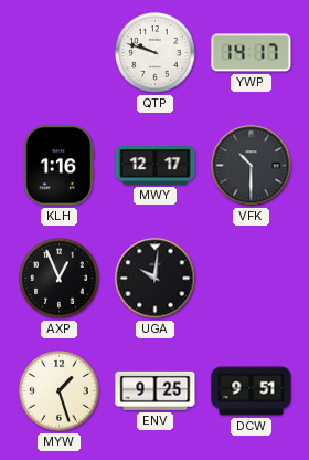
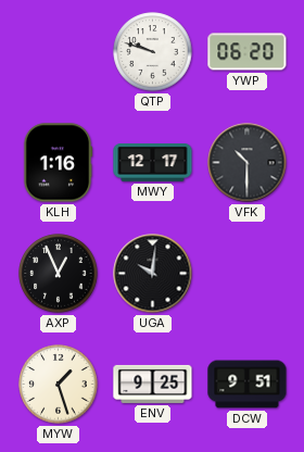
YWP: 14:17 -> 06:20 (248, 52)
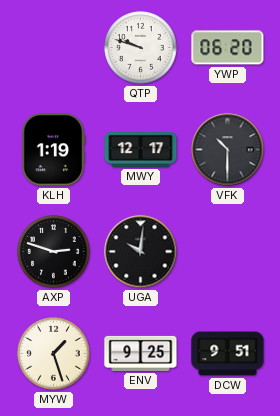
KLH: 1:16 -> 1:19 (53, 150)
AXP: 12:56 -> 2:48 (54, 252)
